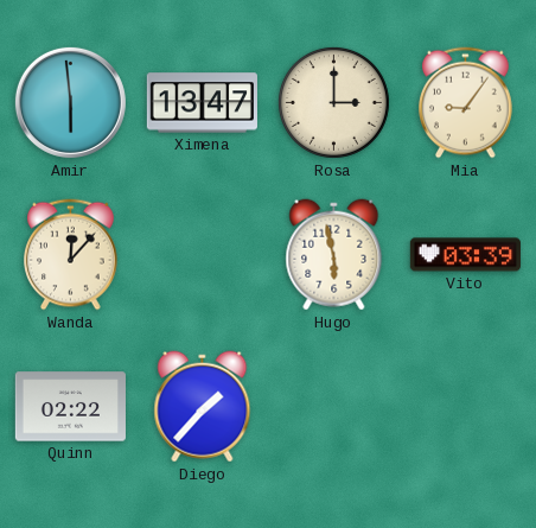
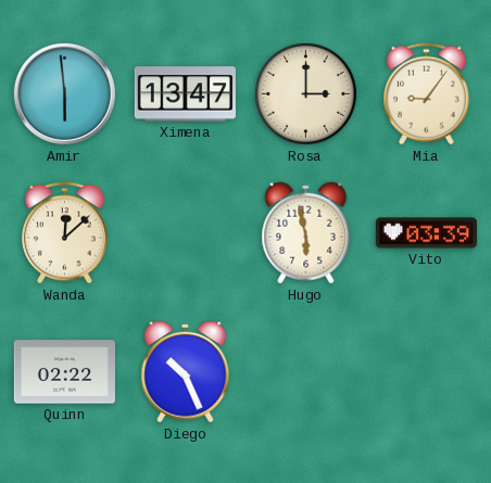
Wanda: 12:07 -> 12:08 (65, 233)
Diego: 1:37 -> 10:26 (186, 372)
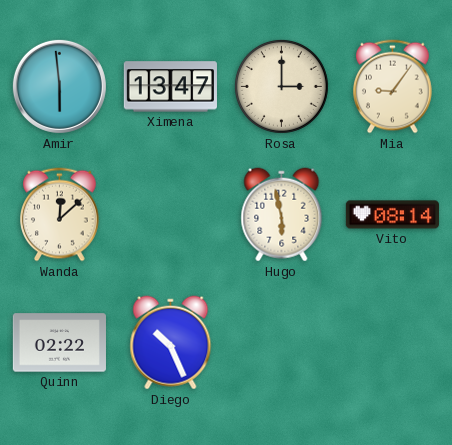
Vito: 03:39 -> 08:14 (392, 215)
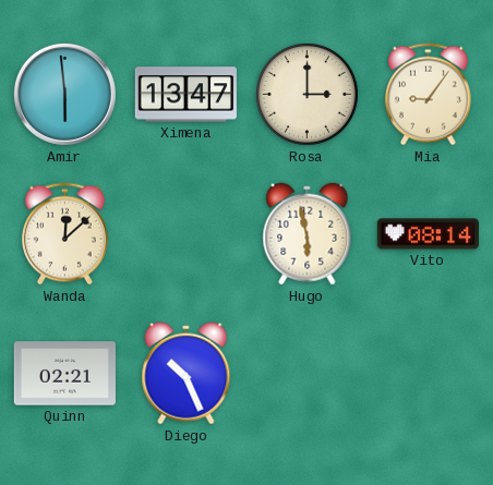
Quinn: 02:22 -> 02:21 (64, 374)
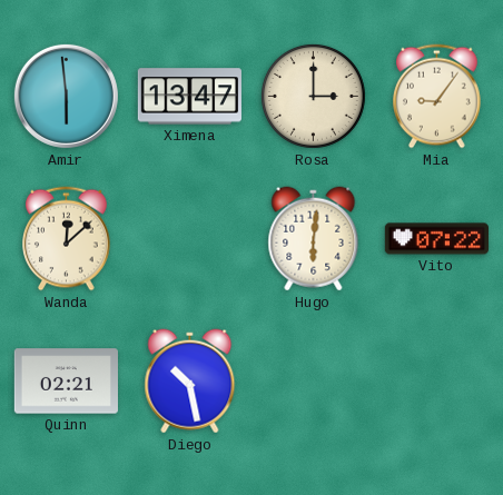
Hugo: 5:58 -> 6:01 (314, 239)
Vito: 08:14 -> 07:22 (436, 239)
Diego: 10:26 -> 10:28 (190, 382)
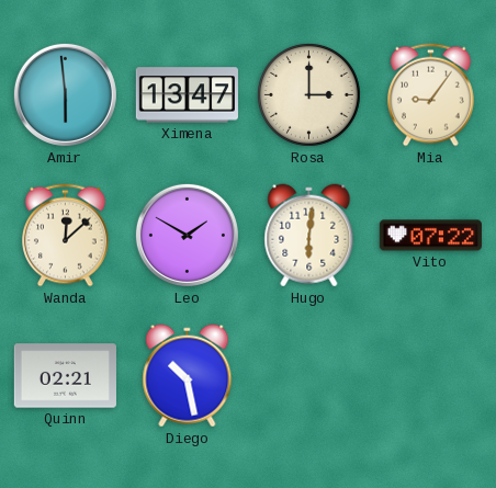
Leo: none -> 1:50 (187, 235)
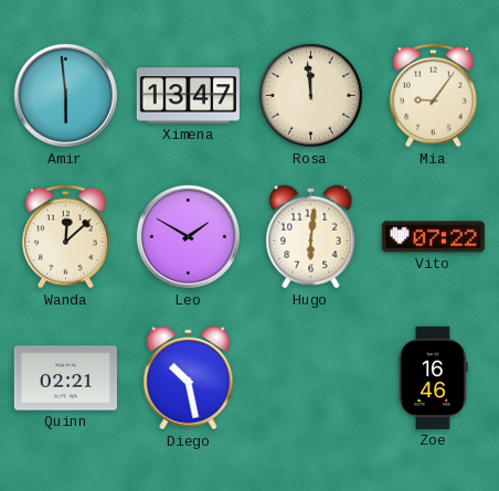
Rosa: 3:00 -> 11:59 (310, 95)
Zoe: none -> 16:46 (433, 377)
